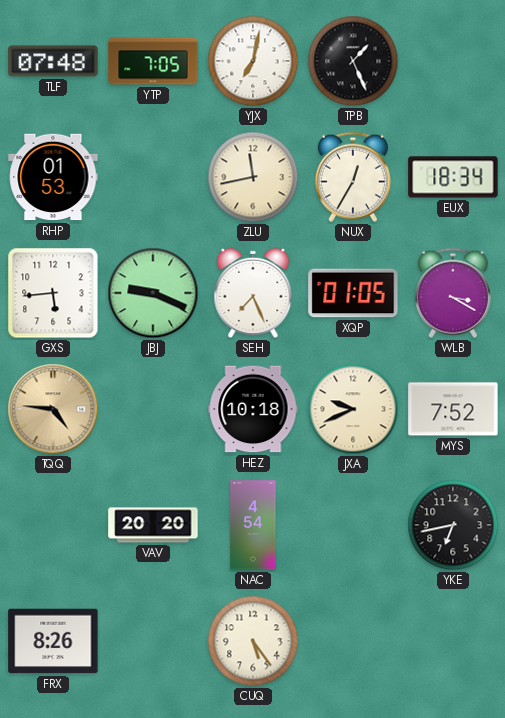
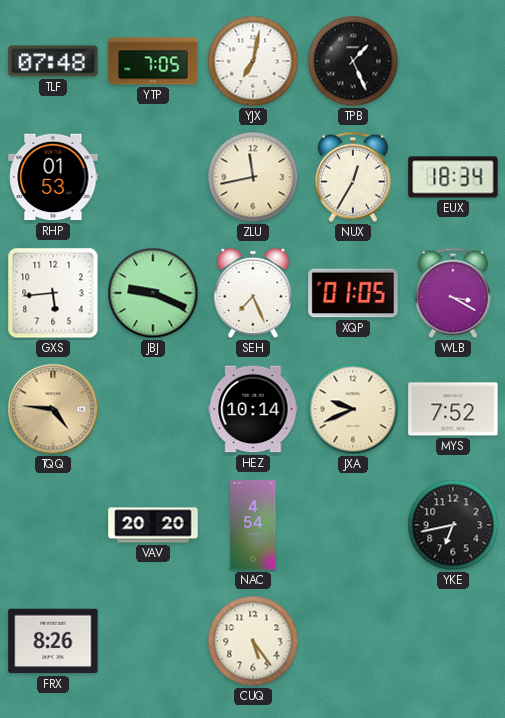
HEZ: 10:18 -> 10:14 (253, 409)
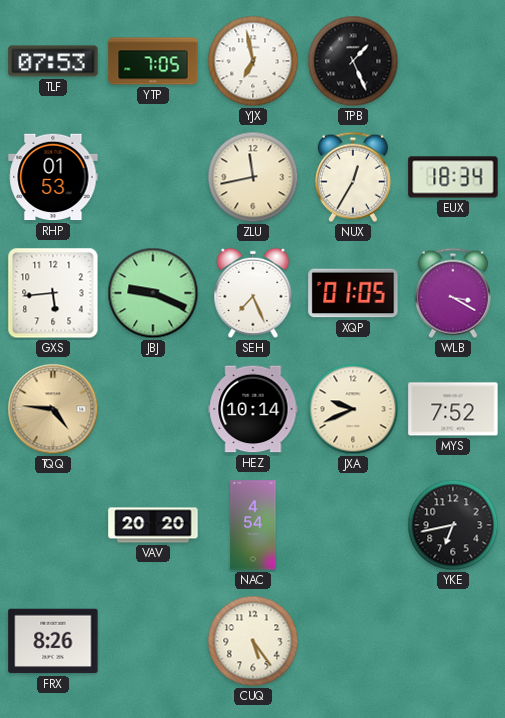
TLF: 07:48 -> 07:53 (53, 61)
YJX: 7:02 -> 6:58 (253, 61)
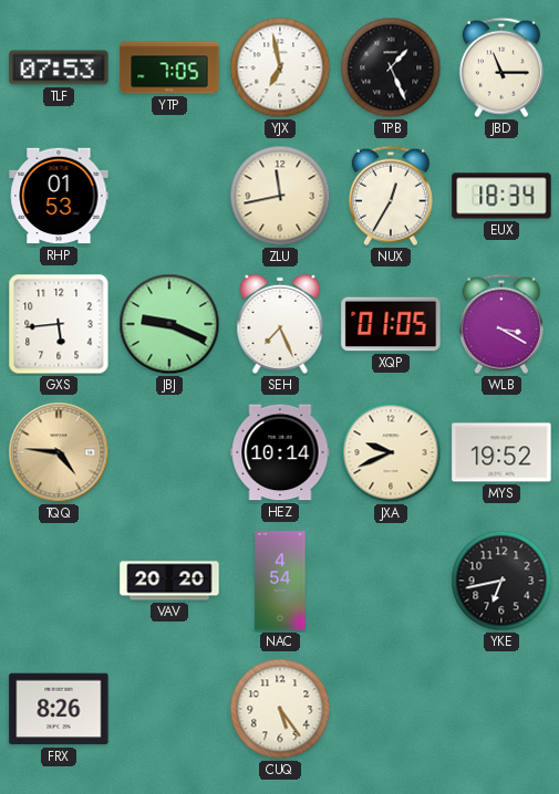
JBD: none -> 11:15 (501, 67)
MYS: 7:52 -> 19:52 (501, 452)
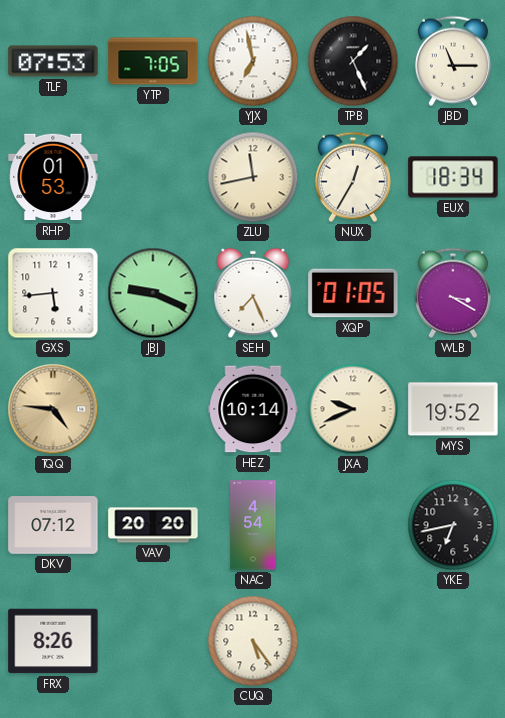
DKV: none -> 07:12 (53, 526)
